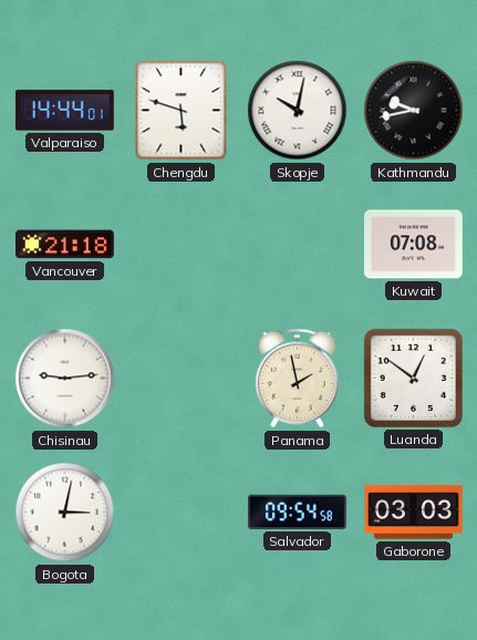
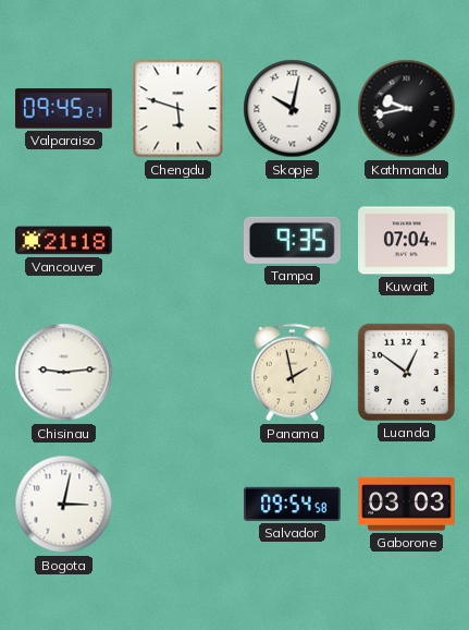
Valparaiso: 14:44 -> 09:45 (64, 109)
Tampa: none -> 9:35 (292, 240)
Kuwait: 07:08 -> 07:04 (407, 241)
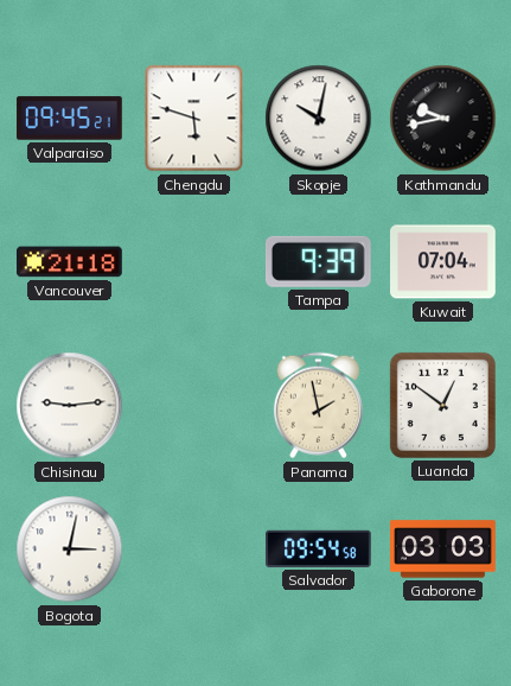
Tampa: 9:35 -> 9:39 (318, 261)
